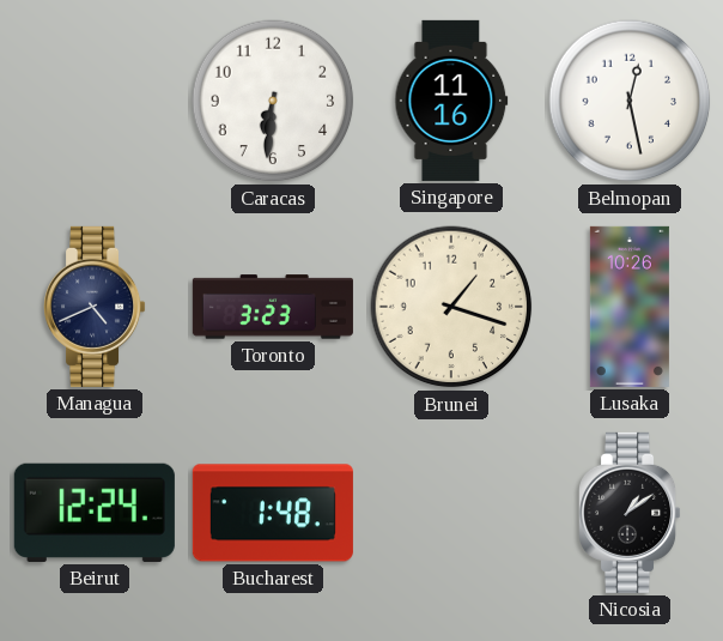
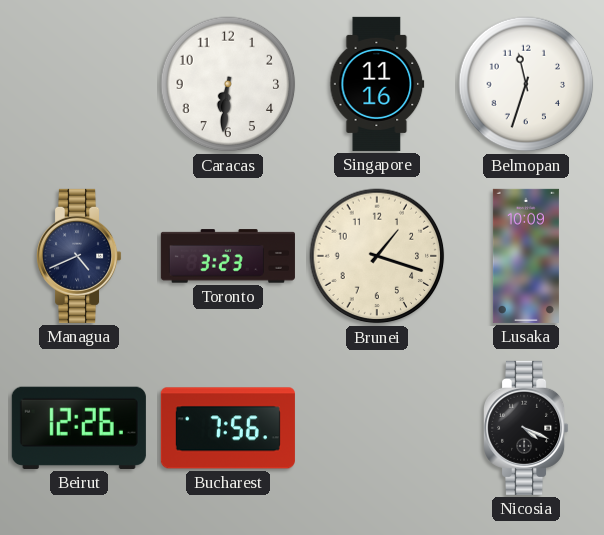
Belmopan: 12:28 -> 11:33 (526, 84)
Lusaka: 10:26 -> 10:09 (526, 256)
Beirut: 12:24 -> 12:26 (79, 428)
Bucharest: 1:48 -> 7:56 (228, 428)
Nicosia: 1:09 -> 4:19 (527, 428)
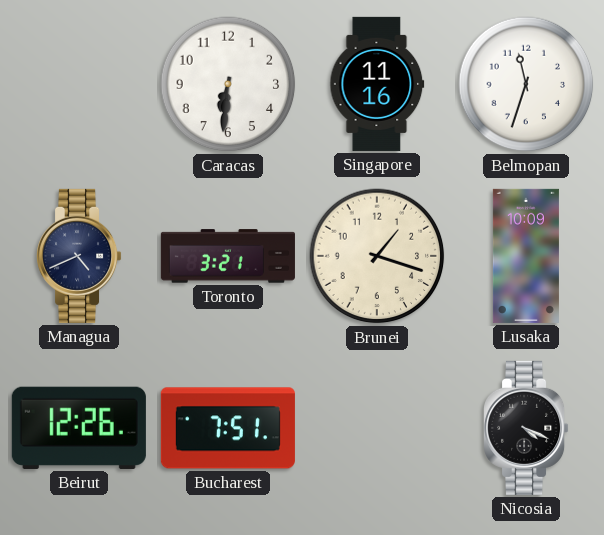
Toronto: 3:23 -> 3:21 (228, 256)
Bucharest: 7:56 -> 7:51 (228, 428)
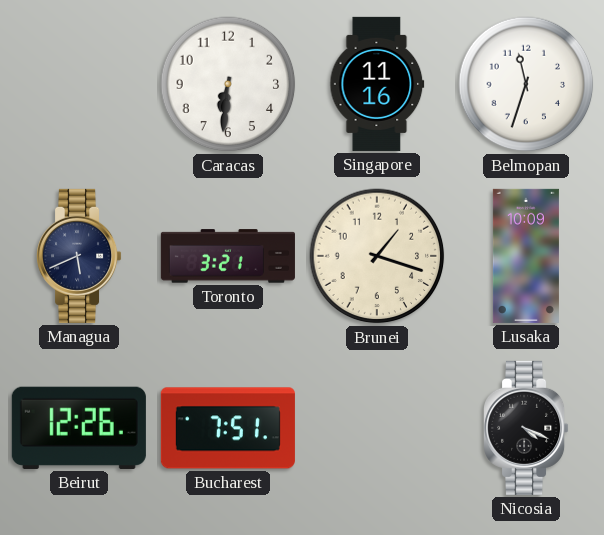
Managua: 4:41 -> 5:41 (80, 256)
